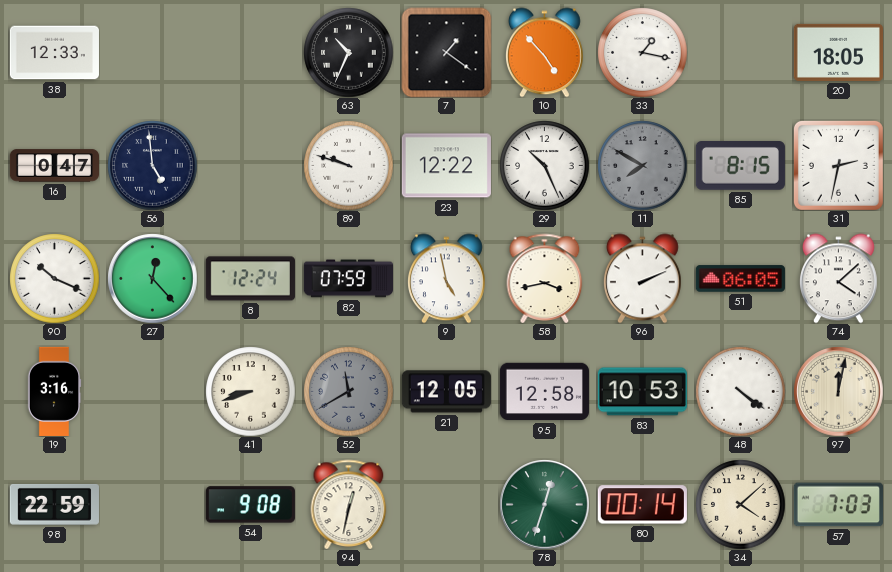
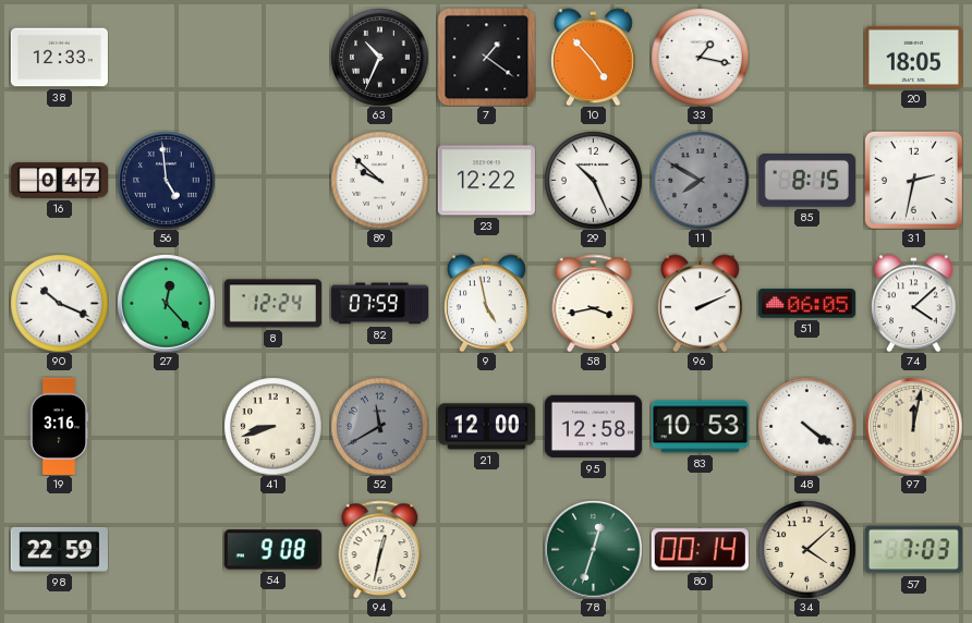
89: 9:48 -> 9:52 (379, 180)
21: 12:05 -> 12:00 (486, 427)
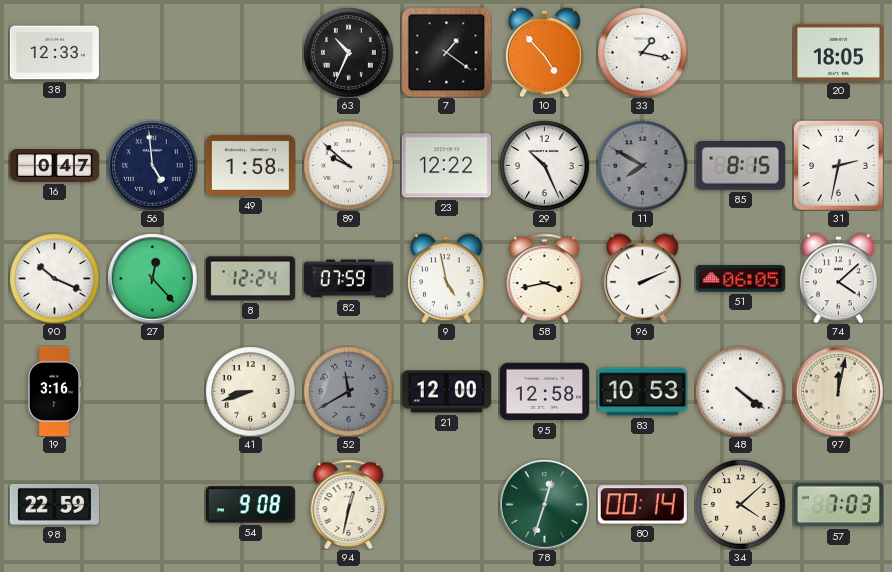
49: none -> 1:58 (250, 165)
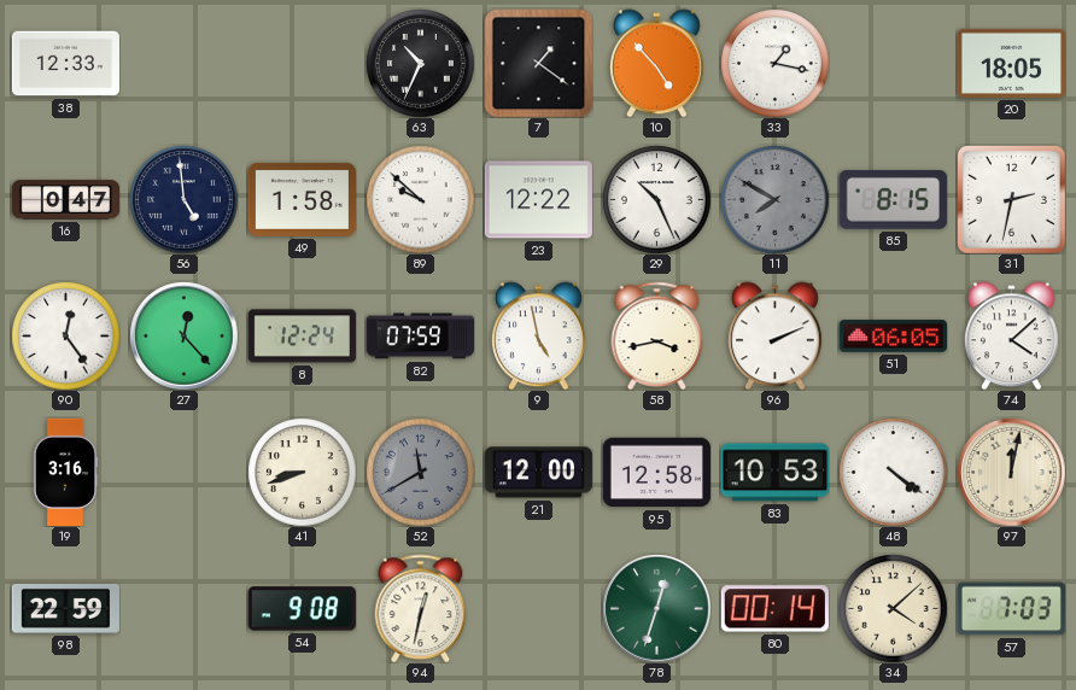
90: 10:19 -> 12:24 (65, 335)
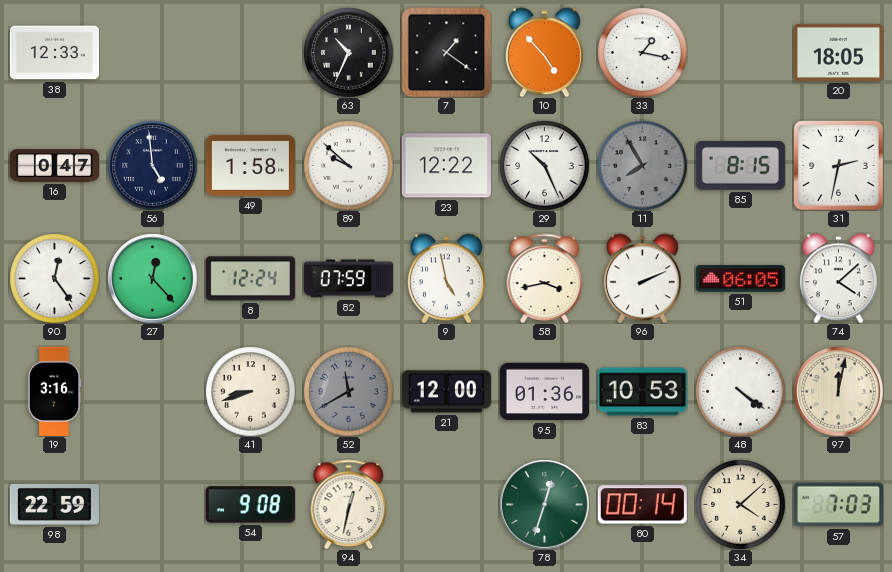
11: 7:50 -> 7:55 (642, 165)
95: 12:58 -> 01:36 (544, 392)
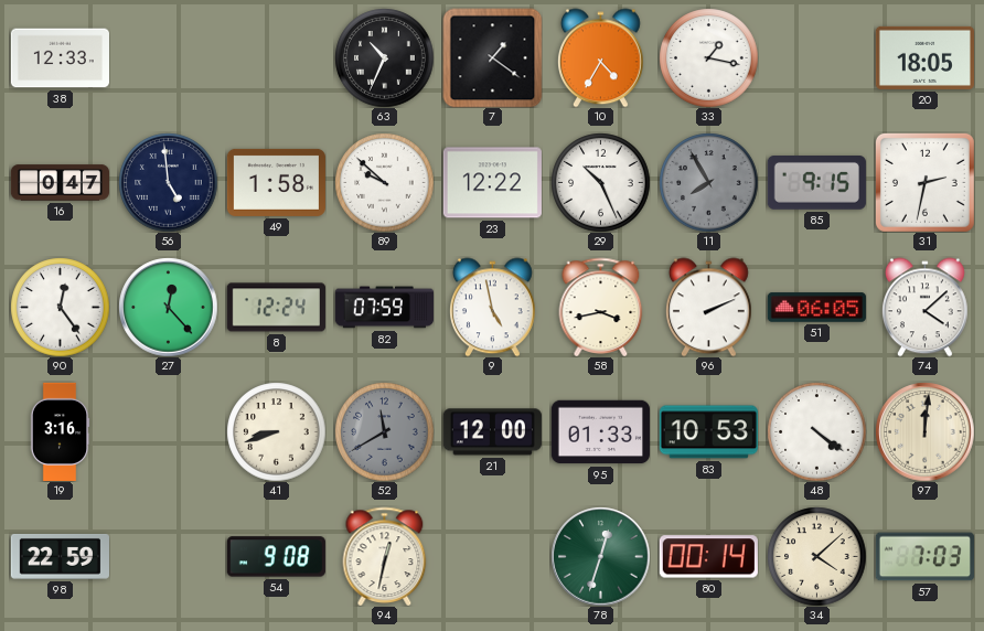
10: 4:53 -> 4:35 (600, 57)
85: 8:15 -> 9:15 (816, 183)
95: 01:36 -> 01:33 (600, 432)
97: 12:02 -> 12:01 (924, 431)
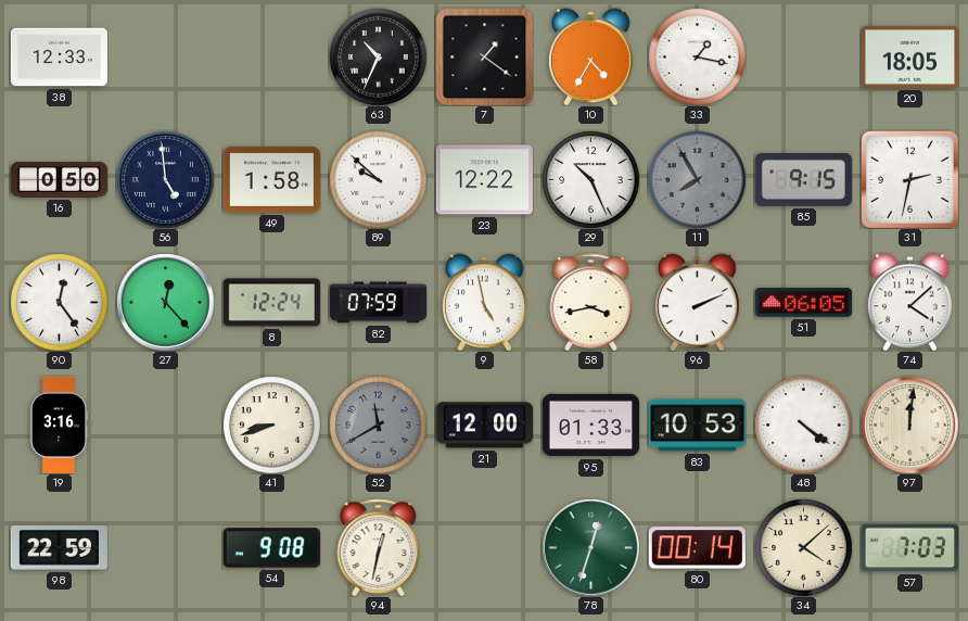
16: 0:47 -> 0:50 (59, 180)
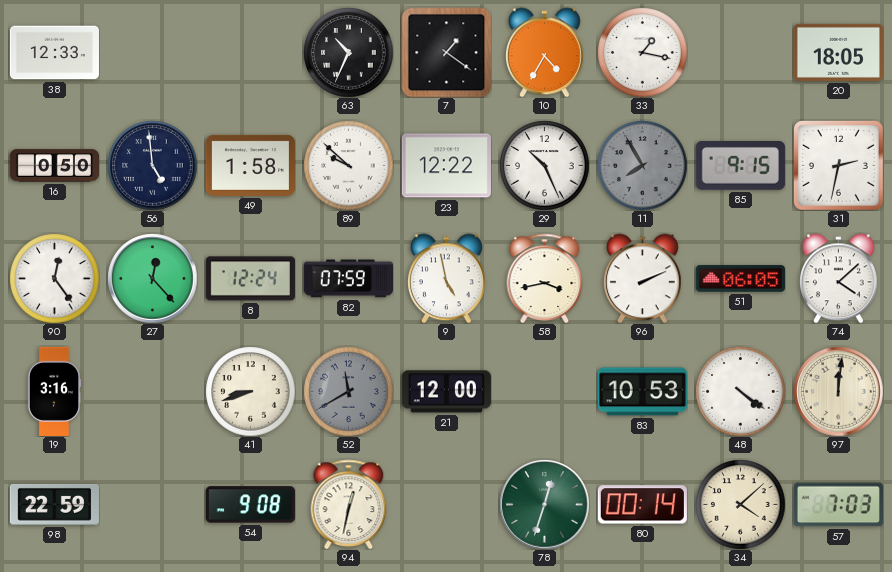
95: 01:33 -> none (590, 426)
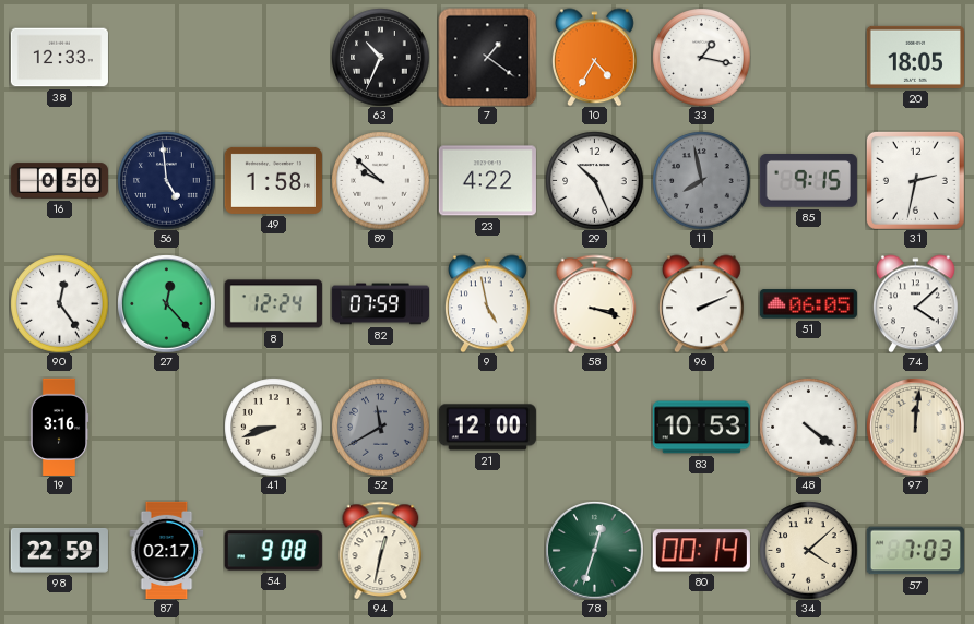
23: 12:22 -> 4:22 (487, 181)
11: 7:55 -> 7:58 (701, 180)
58: 3:43 -> 3:18 (595, 303)
87: none -> 02:17 (167, 550)
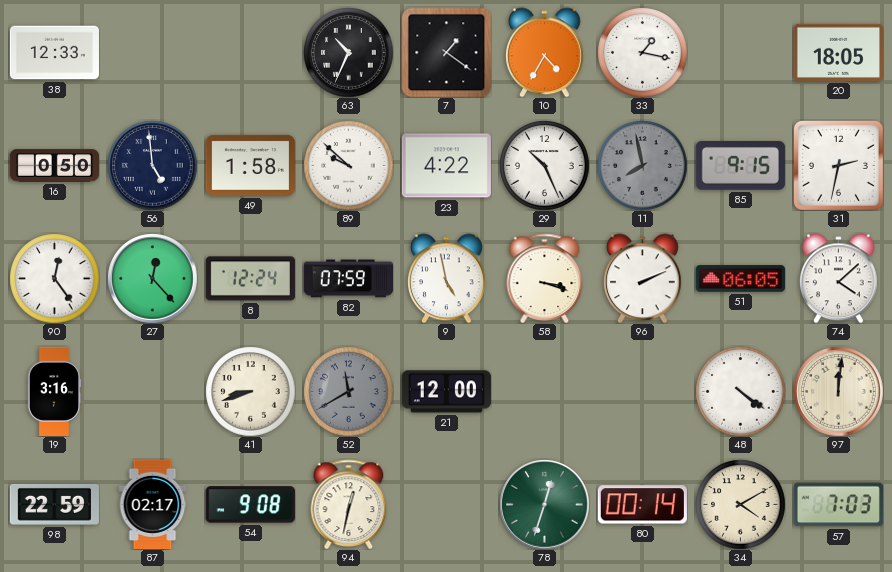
83: 10:53 -> none (701, 428)
34: 4:08 -> 4:10 (740, 504)
